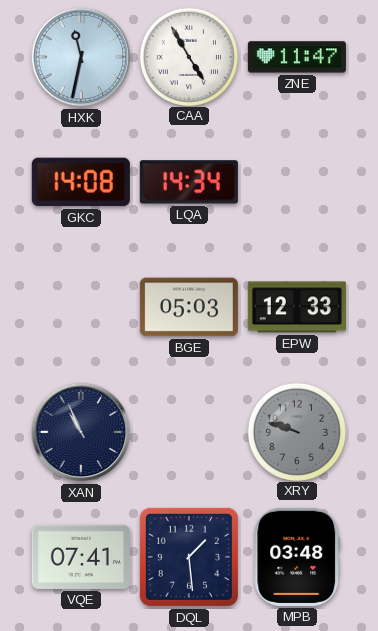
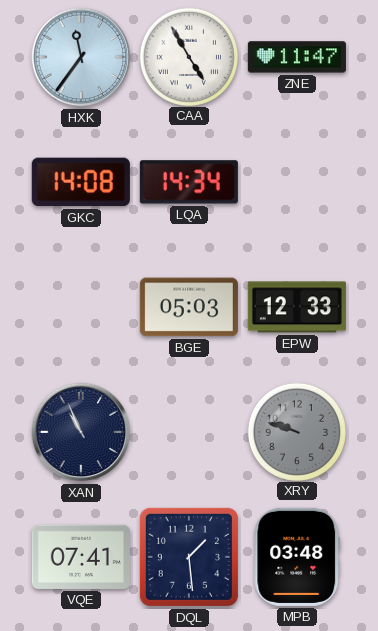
HXK: 11:32 -> 11:36 (81, 57)
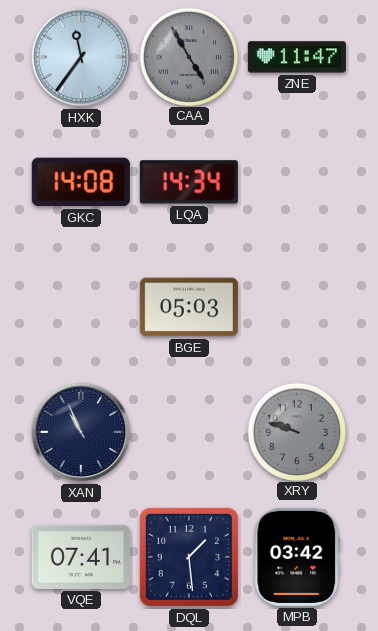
CAA dial: white -> grey (188, 56)
EPW: 12:33 -> none (297, 307)
MPB: 03:48 -> 03:42 (297, 557)
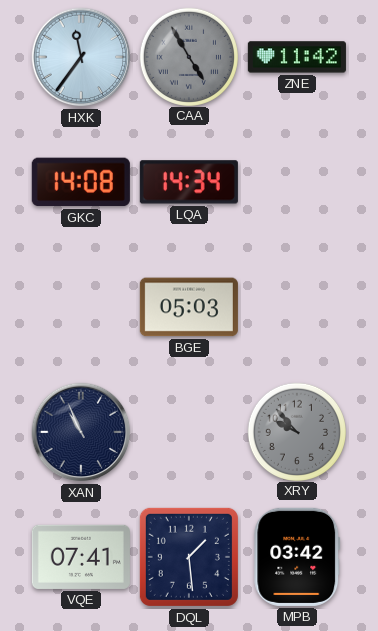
ZNE: 11:47 -> 11:42 (297, 57)
XRY: 9:48 -> 9:53 (296, 431)
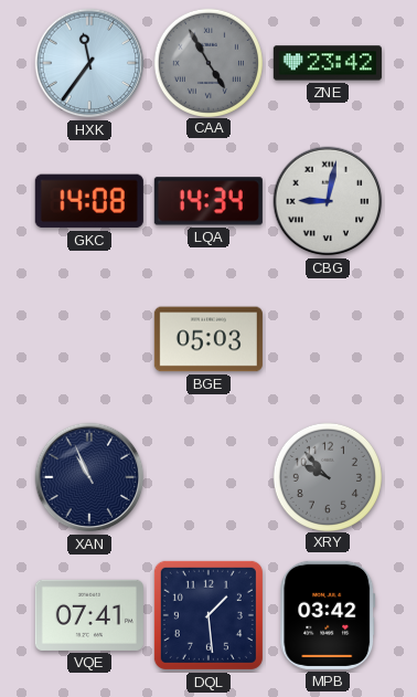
ZNE: 11:42 -> 23:42 (328, 63)
CBG: none -> 9:02 (328, 201)
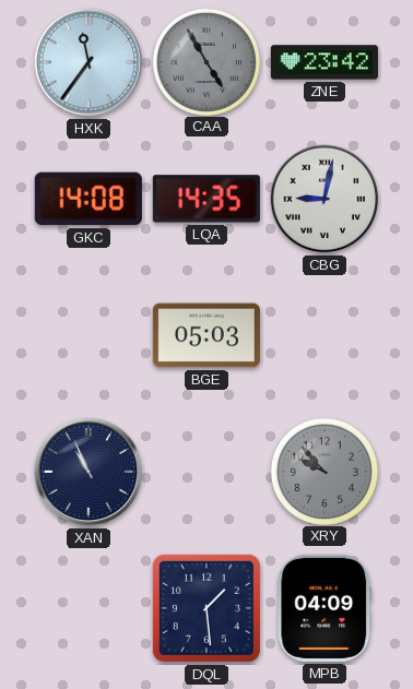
LQA: 14:34 -> 14:35 (206, 199)
VQE: 07:41 -> none (89, 615)
MPB: 03:42 -> 04:09 (324, 608)
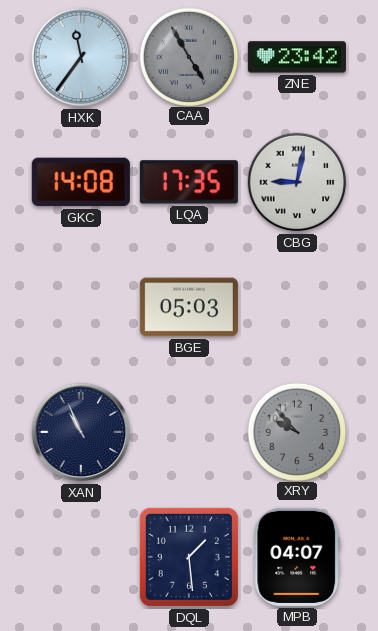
LQA: 14:35 -> 17:35 (189, 182)
MPB: 04:09 -> 04:07 (297, 557)
